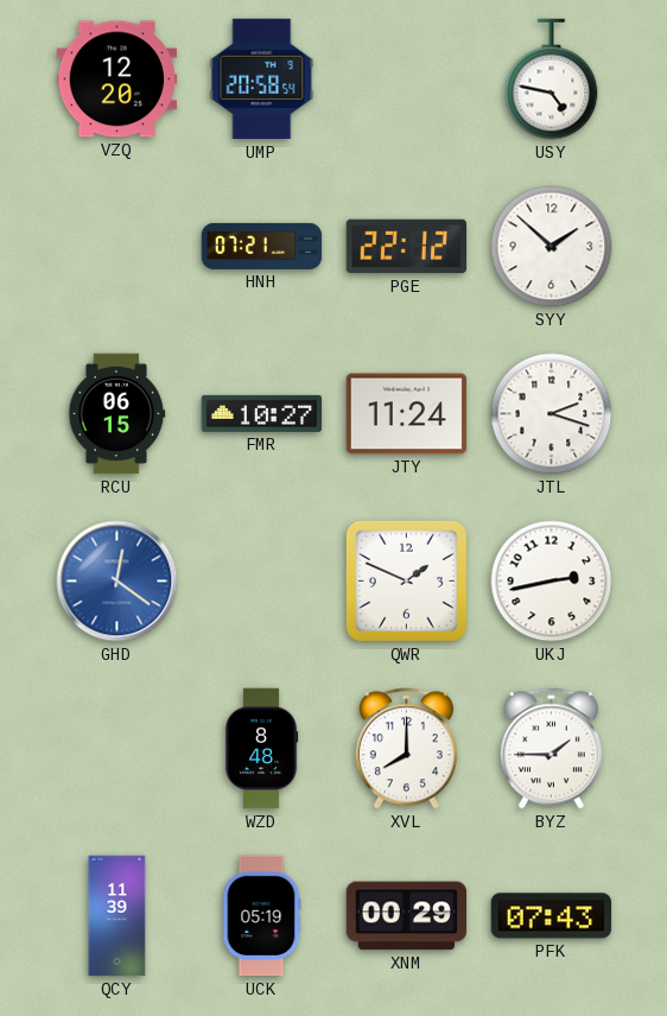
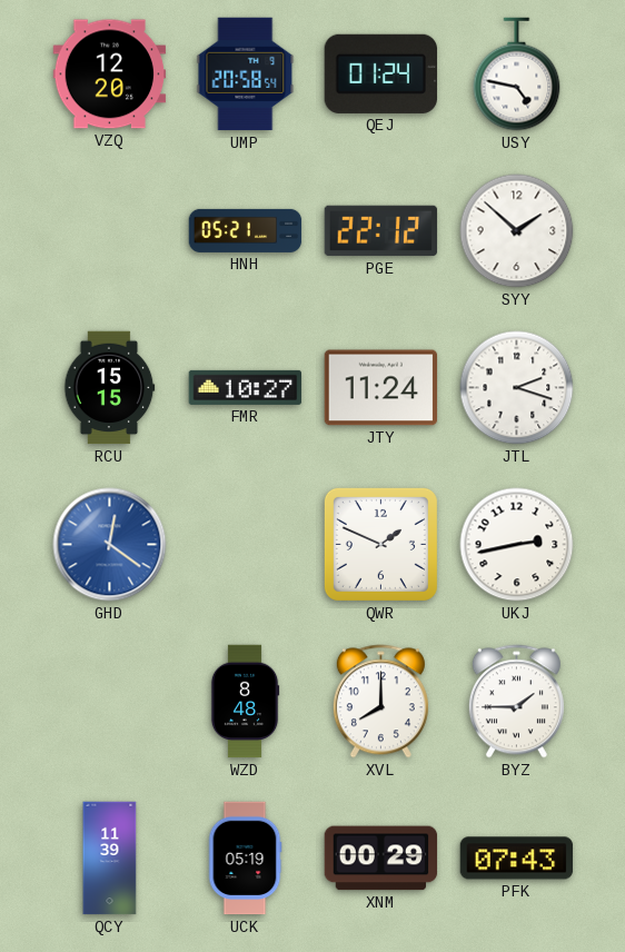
QEJ: none -> 01:24 (380, 73)
HNH: 07:21 -> 05:21 (246, 230)
RCU: 06:15 -> 15:15 (109, 388)
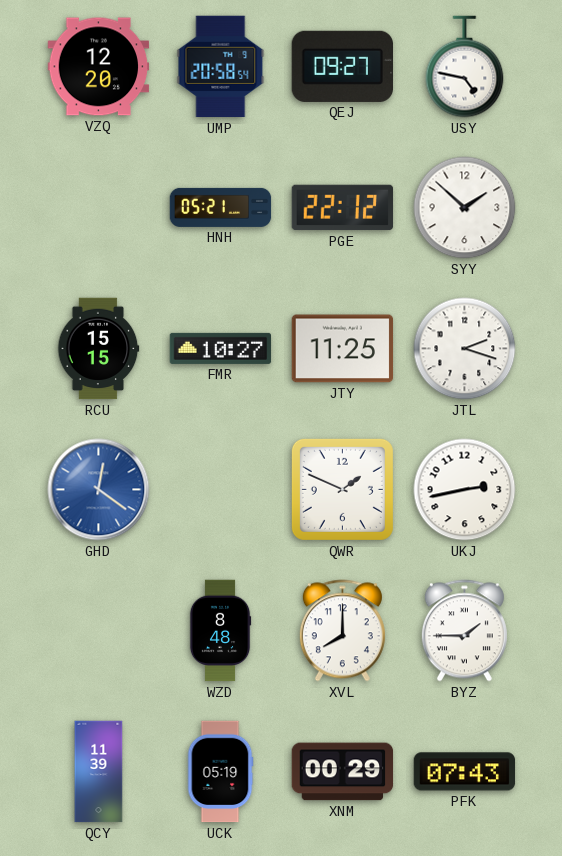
QEJ: 01:24 -> 09:27 (342, 66)
JTY: 11:24 -> 11:25 (343, 349)
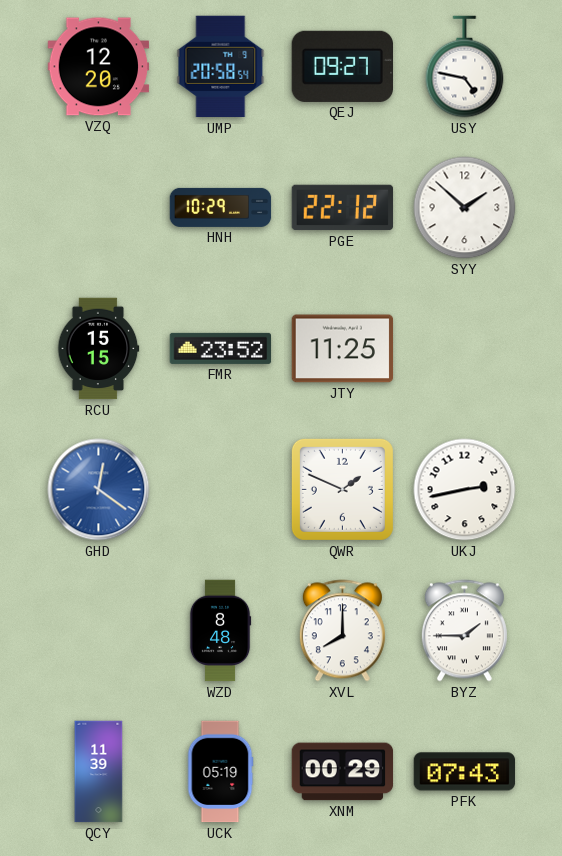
HNH: 05:21 -> 10:29 (221, 207)
FMR: 10:27 -> 23:52 (221, 348)
JTL: 2:18 -> none (465, 349)
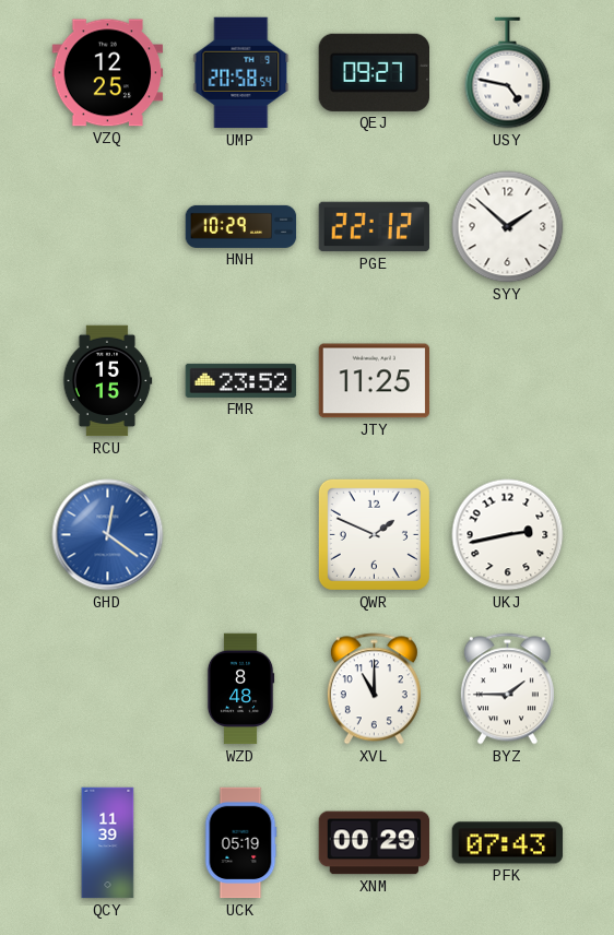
VZQ: 12:20 -> 12:25 (108, 73)
XVL: 8:00 -> 11:00 (374, 689)
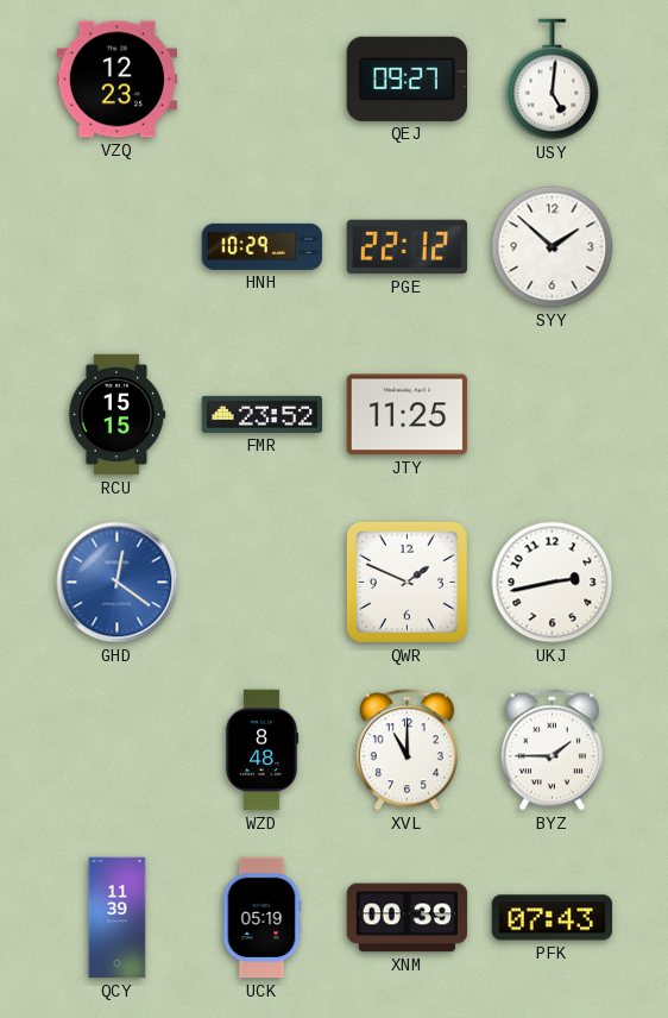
VZQ: 12:25 -> 12:23 (118, 80)
UMP: 20:58 -> none (241, 73)
USY: 4:47 -> 5:01 (553, 80)
XNM: 00:29 -> 00:39 (408, 918)
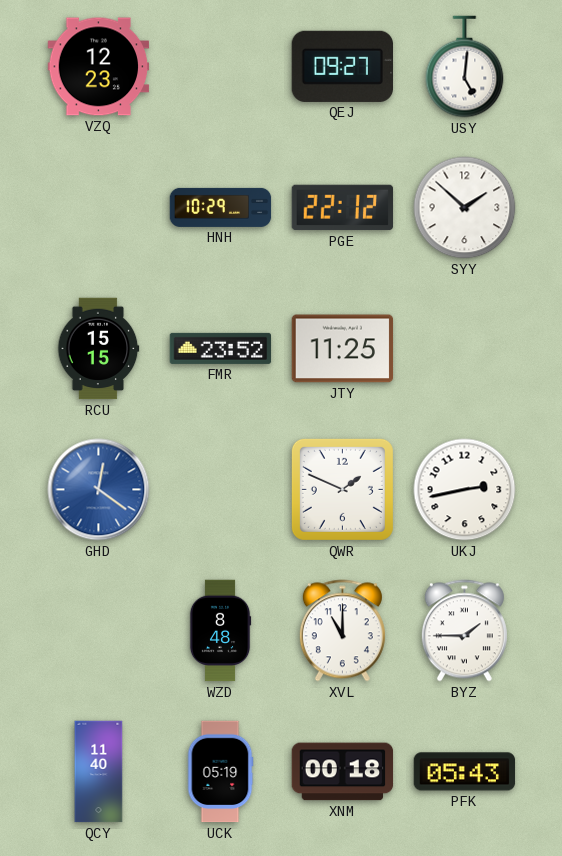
QCY: 11:39 -> 11:40 (99, 772)
XNM: 00:39 -> 00:18 (343, 772)
PFK: 07:43 -> 05:43 (465, 772)
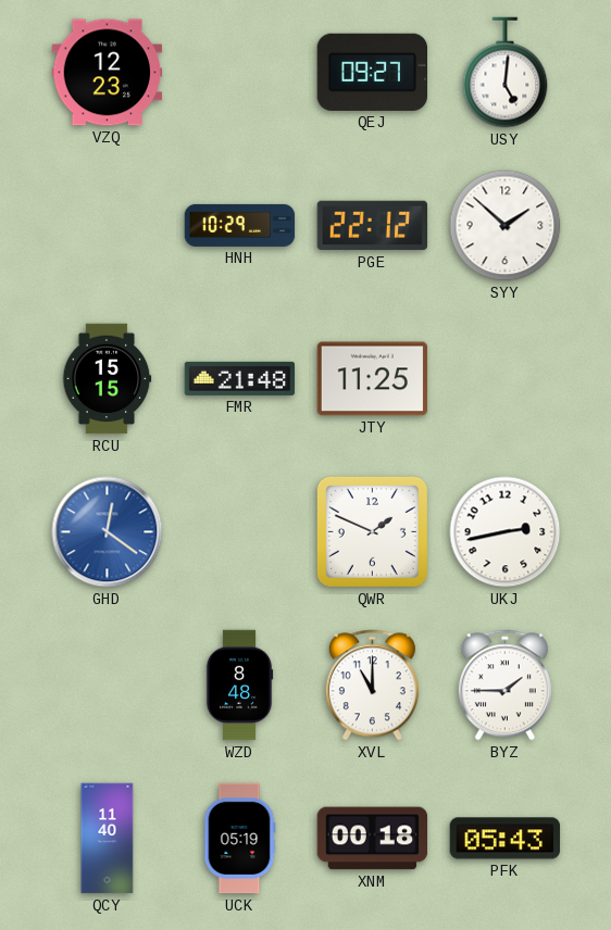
FMR: 23:52 -> 21:48 (240, 378)
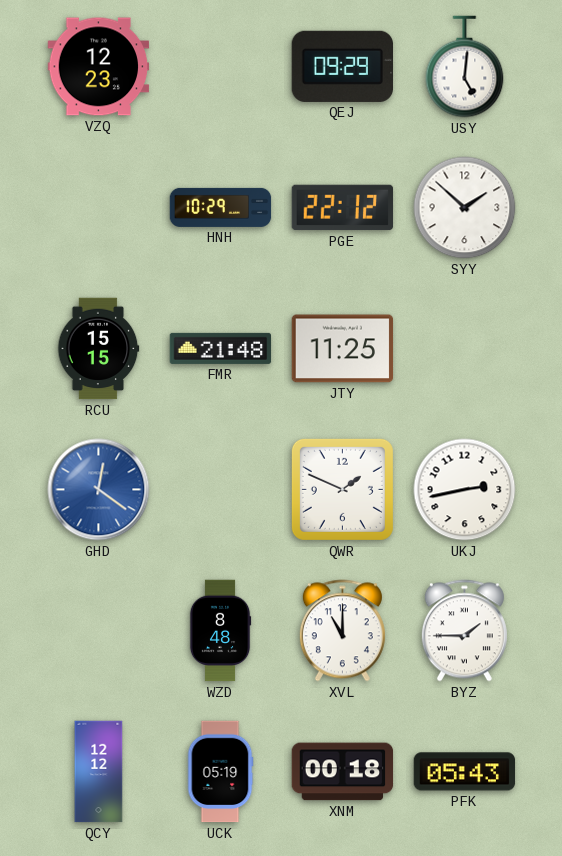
QEJ: 09:27 -> 09:29 (342, 66)
QCY: 11:40 -> 12:12 (99, 772)
